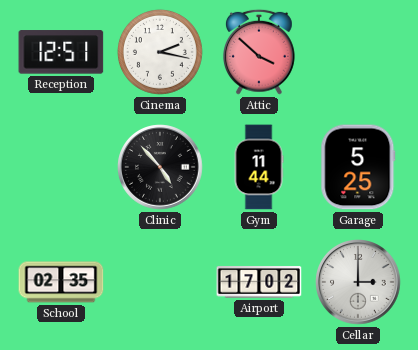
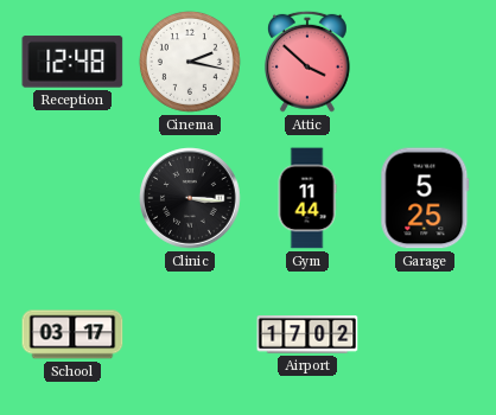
Reception: 12:51 -> 12:48 (72, 62)
Clinic: 4:53 -> 3:16 (190, 198)
School: 02:35 -> 03:17 (72, 334)
Cellar: 3:00 -> none (358, 282)
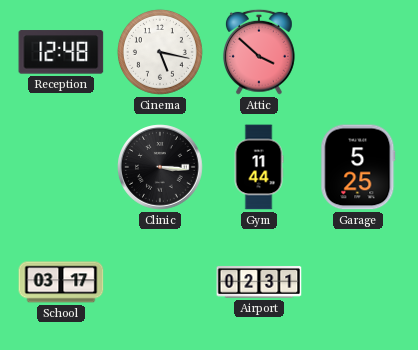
Cinema: 2:17 -> 5:17 (160, 52)
Airport: 17:02 -> 02:31 (259, 282)
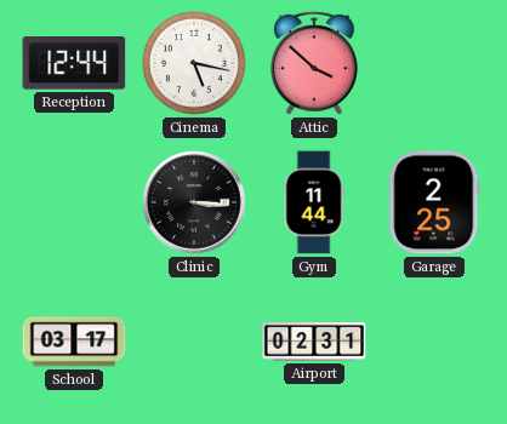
Reception: 12:48 -> 12:44 (74, 63)
Garage: 5:25 -> 2:25 (434, 202)
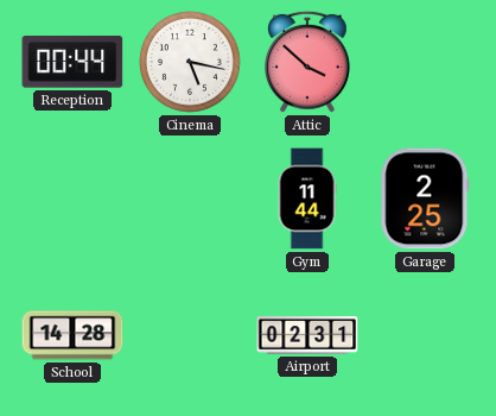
Reception: 12:44 -> 00:44 (72, 62)
Clinic: 3:16 -> none (194, 202)
School: 03:17 -> 14:28 (72, 335)
